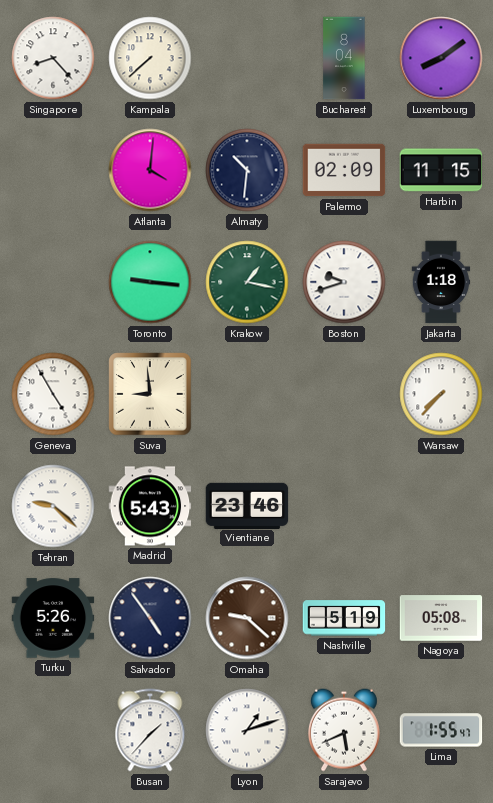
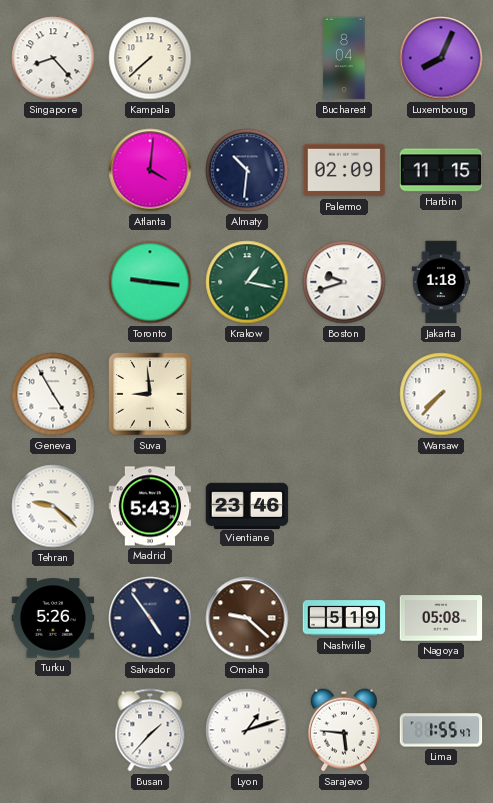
Luxembourg: 8:09 -> 8:04 (441, 58)
Sarajevo: 5:41 -> 5:46 (344, 730)
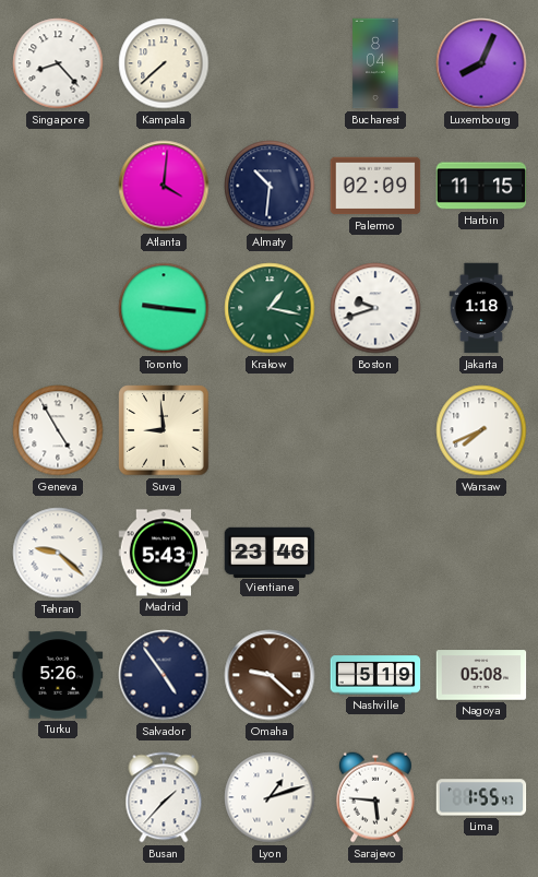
Warsaw: 7:37 -> 7:41 (481, 430)
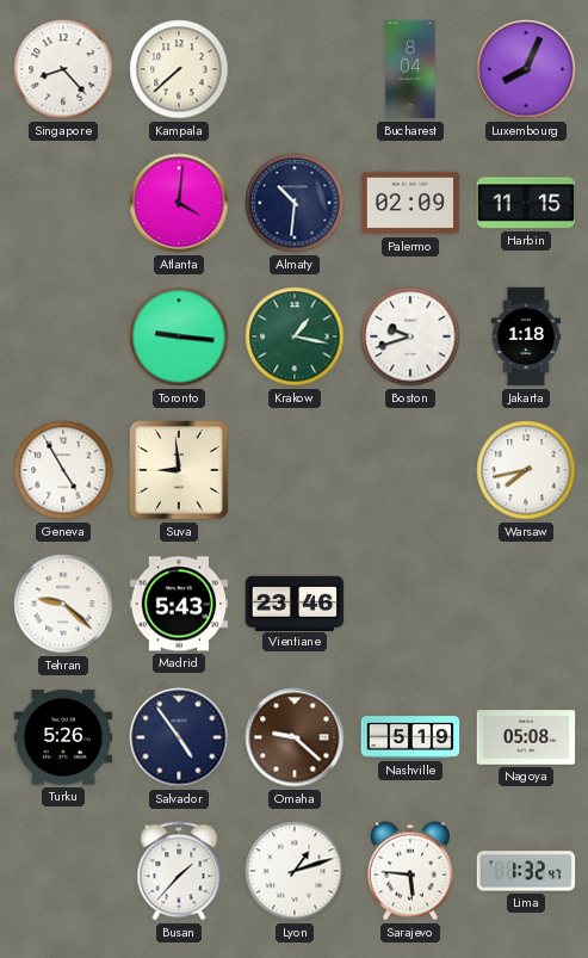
Warsaw: 7:41 -> 7:43 (526, 470)
Lima: 1:55 -> 1:32 (526, 871)
